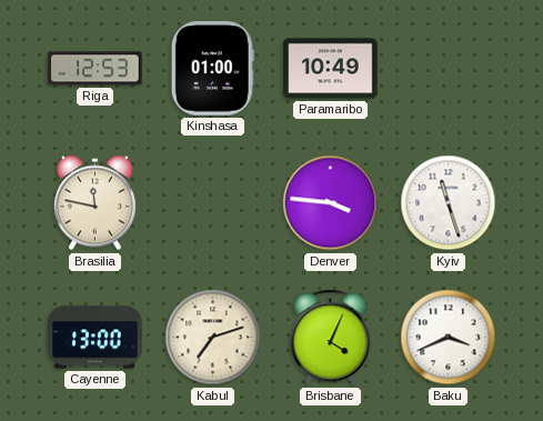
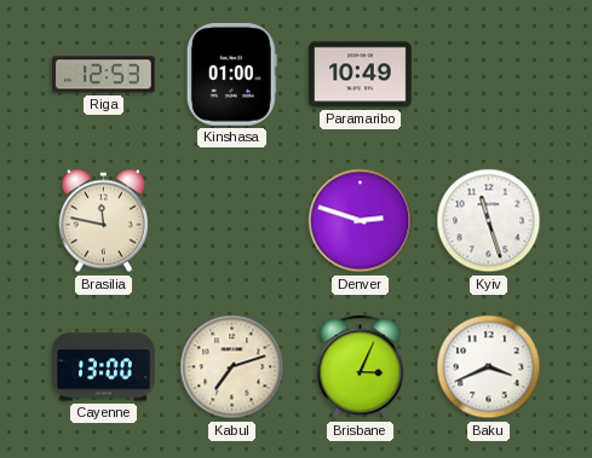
Denver: 3:46 -> 2:48 (361, 221)
Brisbane: 4:04 -> 3:04 (361, 367)
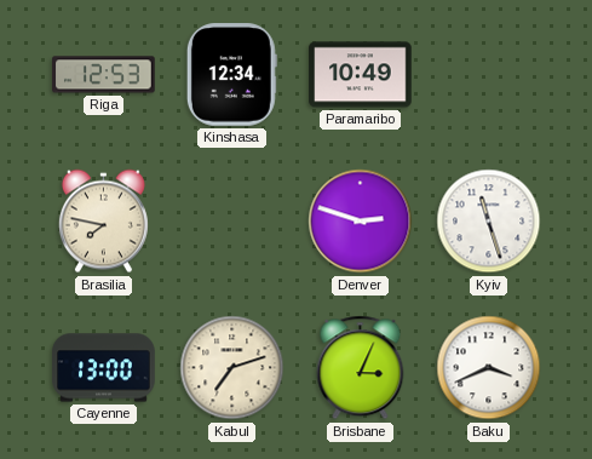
Kinshasa: 01:00 -> 12:34 (231, 75)
Brasilia: 11:47 -> 7:47 (103, 222)
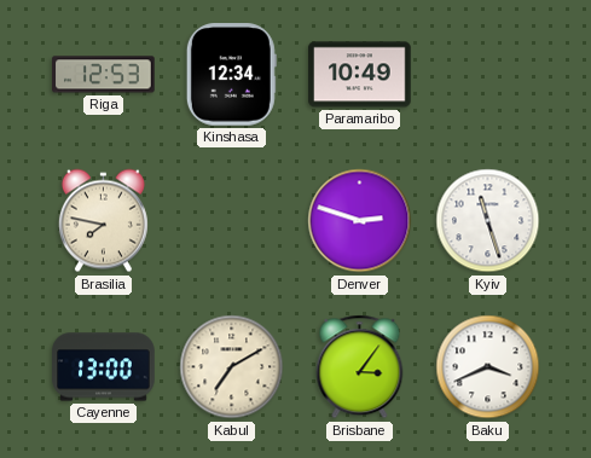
Kabul: 7:12 -> 7:10 (232, 367)
Brisbane: 3:04 -> 3:06 (360, 367)
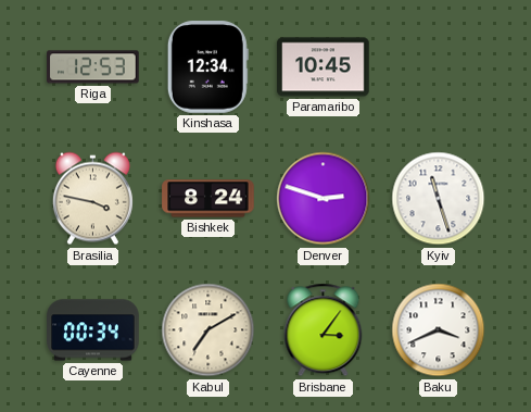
Paramaribo: 10:49 -> 10:45 (324, 67)
Brasilia: 7:47 -> 3:47 (92, 199)
Bishkek: none -> 8:24 (208, 199)
Cayenne: 13:00 -> 00:34 (93, 330)
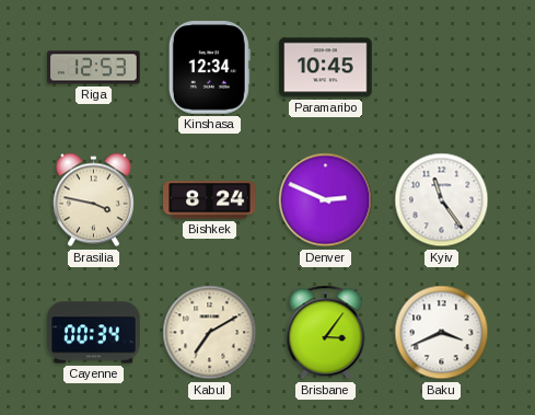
Denver: 2:48 -> 2:49 (326, 200)
Kyiv: 11:27 -> 11:24 (442, 200)
